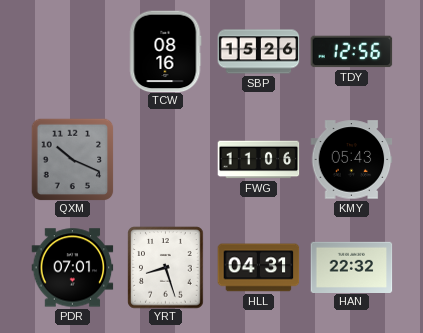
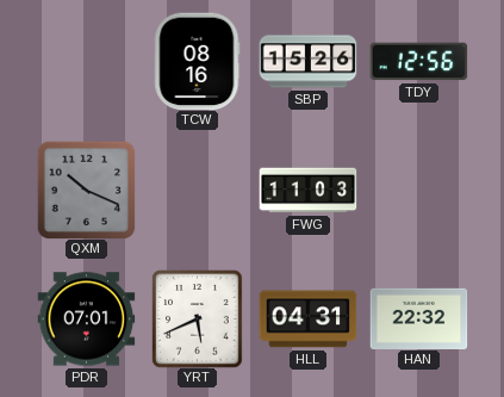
FWG: 11:06 -> 11:03 (307, 191)
KMY: 05:43 -> none (351, 160)
YRT: 8:27 -> 5:41 (198, 318)
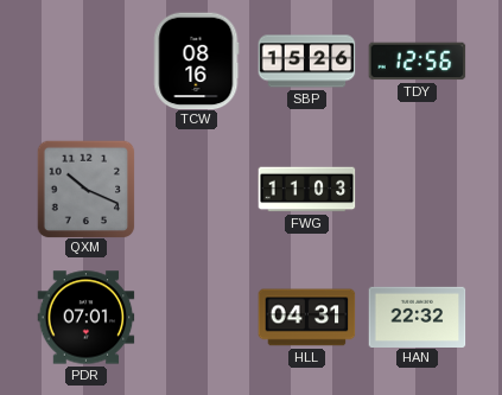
YRT: 5:41 -> none (198, 318)
